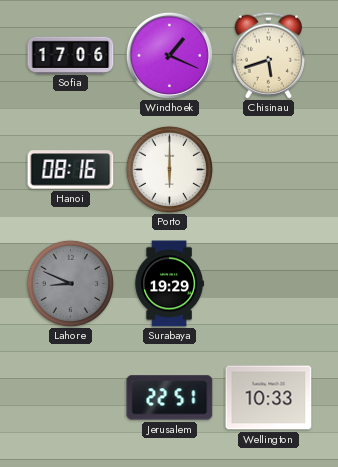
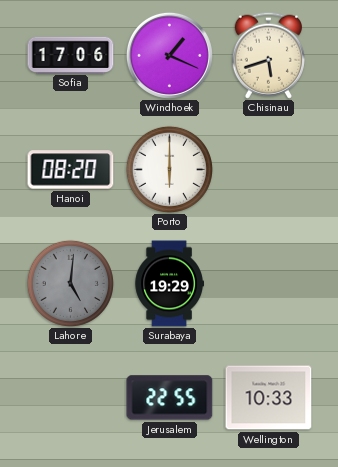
Hanoi: 08:16 -> 08:20 (71, 170)
Lahore: 8:49 -> 5:01 (70, 283)
Jerusalem: 22:51 -> 22:55 (170, 398)
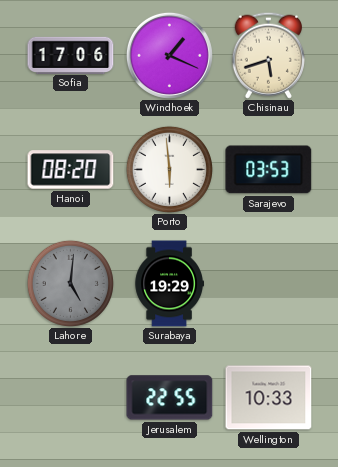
Porto: 6:00 -> 5:59 (169, 169)
Sarajevo: none -> 03:53 (269, 170)
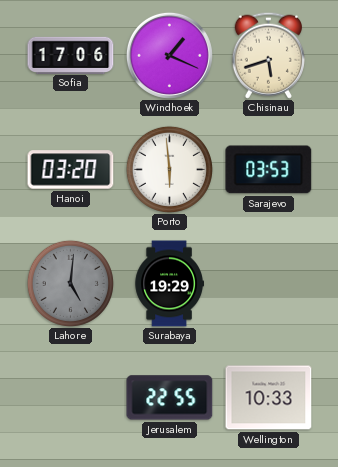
Hanoi: 08:20 -> 03:20 (71, 170)
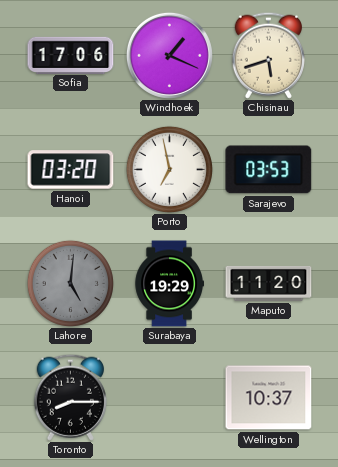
Porto: 5:59 -> 6:58 (169, 169)
Maputo: none -> 11:20 (269, 283)
Toronto: none -> 8:15 (70, 397)
Jerusalem: 22:55 -> none (170, 398)
Wellington: 10:33 -> 10:37 (269, 398)
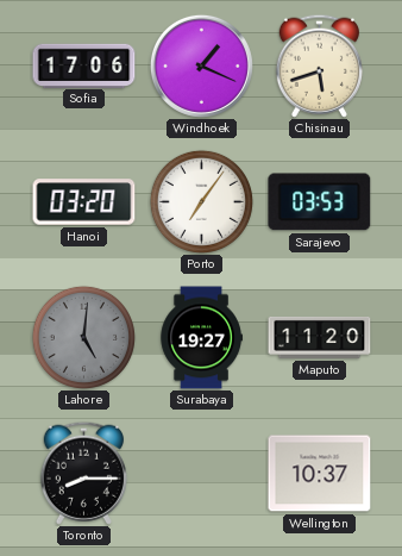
Porto: 6:58 -> 7:06 (201, 201)
Surabaya: 19:29 -> 19:27 (201, 338)
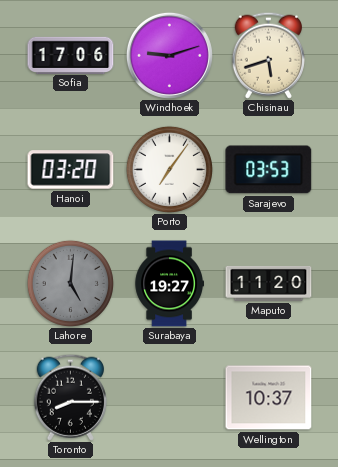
Windhoek: 1:19 -> 9:12 (169, 55)
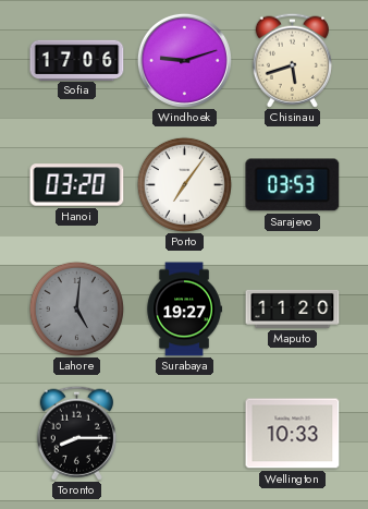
Wellington: 10:37 -> 10:33 (293, 434)
